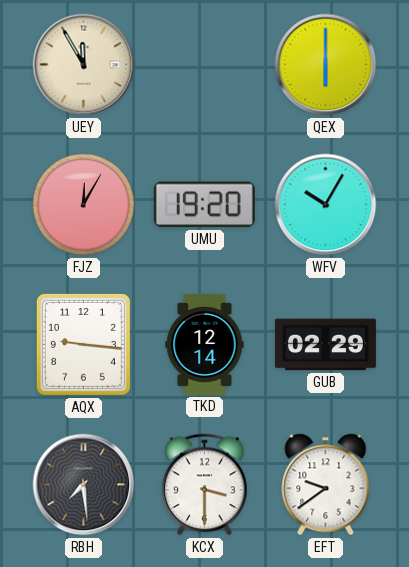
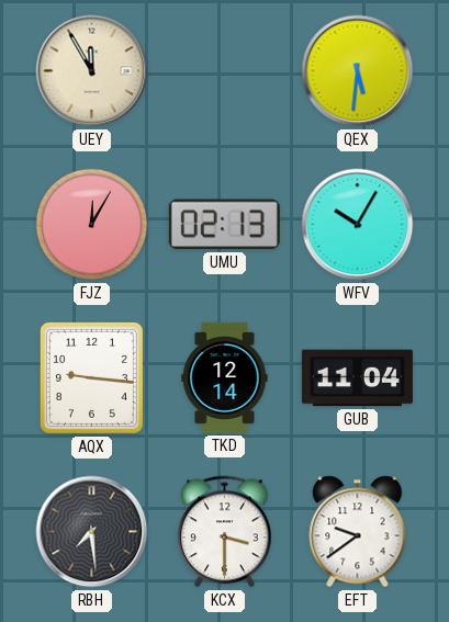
QEX: 6:00 -> 5:31 (358, 71)
UMU: 19:20 -> 02:13 (224, 225)
GUB: 02:29 -> 11:04 (357, 378)
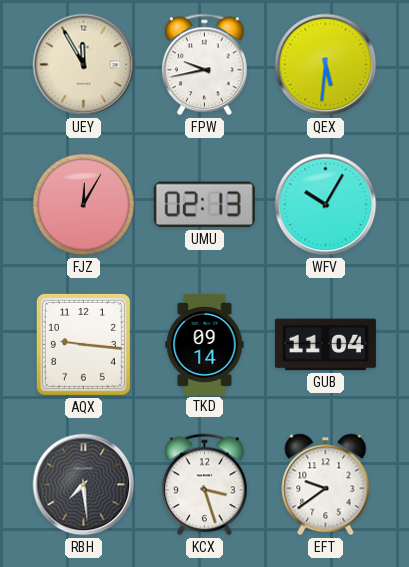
FPW: none -> 9:43 (205, 65)
TKD: 12:14 -> 09:14 (205, 344)
KCX: 3:30 -> 3:27 (205, 485)
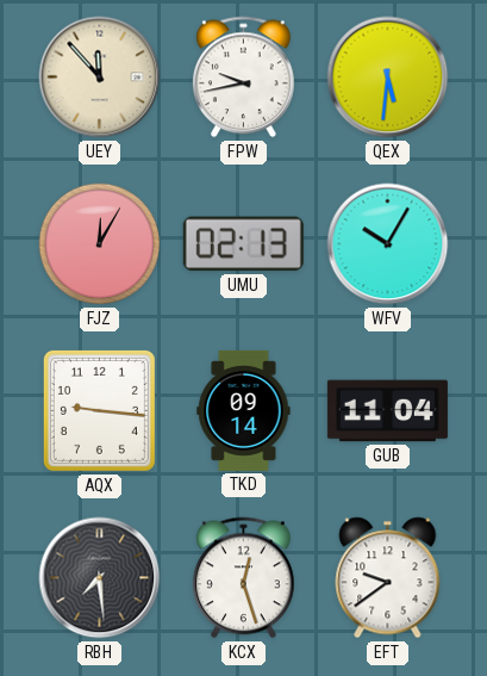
UEY: 11:55 -> 11:53 (100, 77)
KCX: 3:27 -> 12:27 (244, 578)
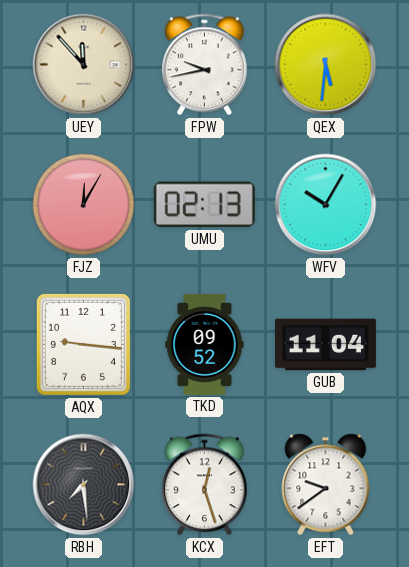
TKD: 09:14 -> 09:52 (205, 344)
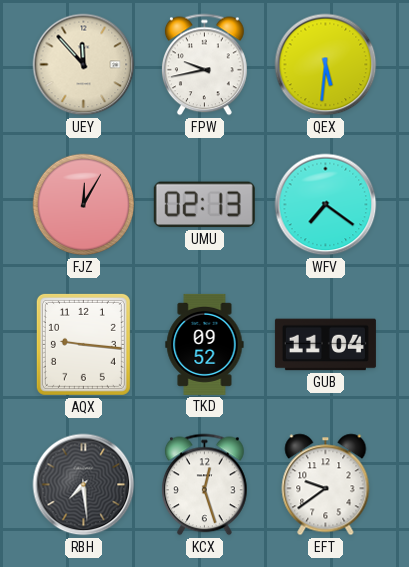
WFV: 10:05 -> 7:21 (326, 205)
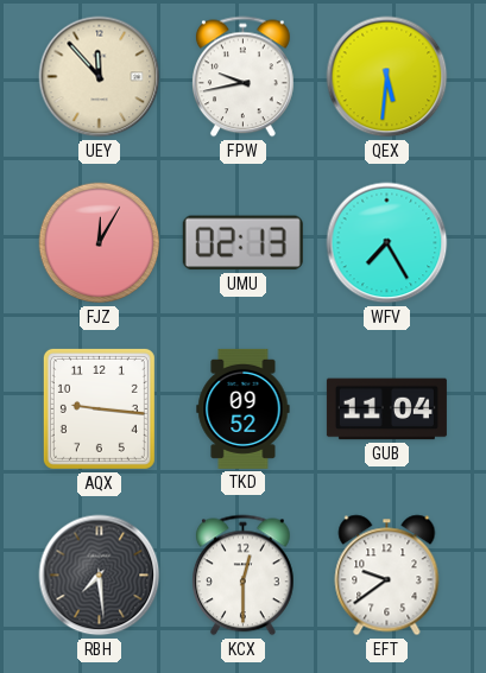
WFV: 7:21 -> 7:25 (387, 243)
KCX: 12:27 -> 12:30 (244, 576)
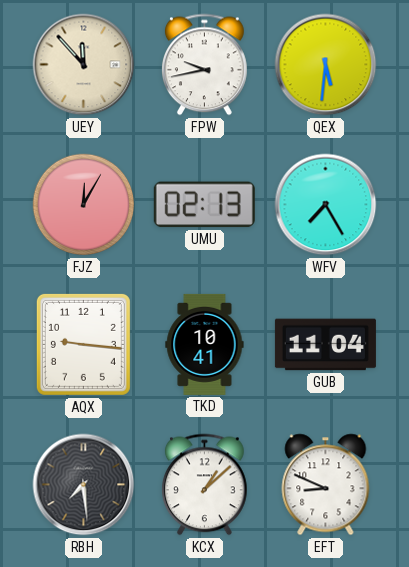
TKD: 09:52 -> 10:41 (205, 344)
KCX: 12:30 -> 1:08 (205, 485)
EFT: 9:39 -> 8:49 (326, 485)
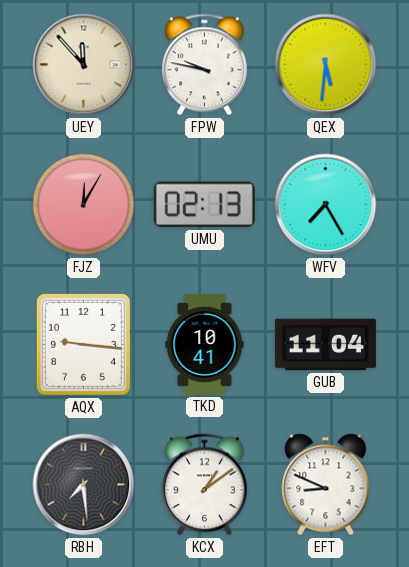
FPW: 9:43 -> 9:47 (205, 65)
KCX: 1:08 -> 1:09 (205, 485)
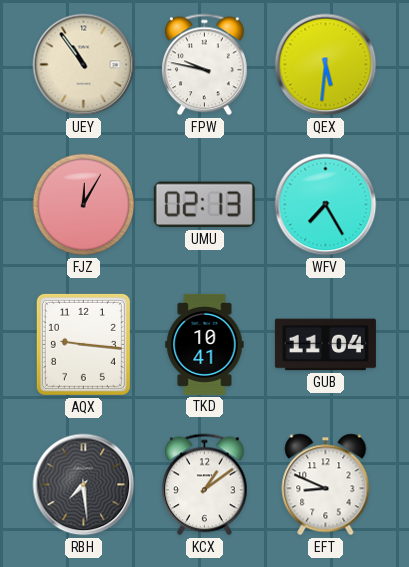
UEY: 11:53 -> 10:54 (84, 65)
